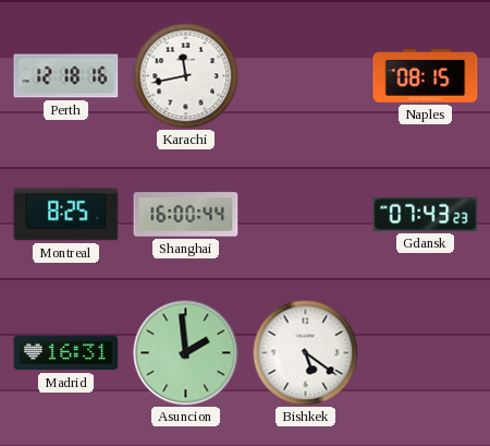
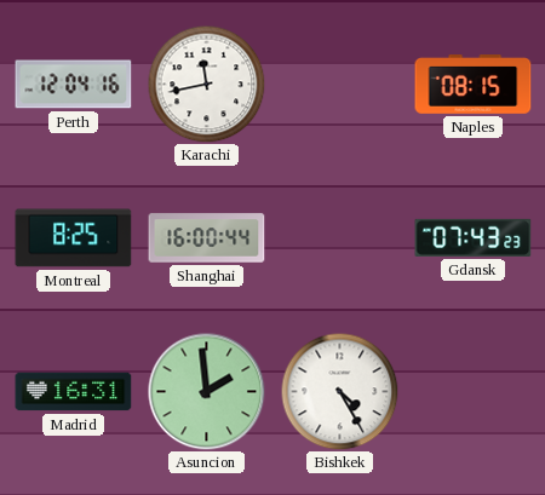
Perth: 12:18 -> 12:04 (74, 85)
Bishkek: 5:21 -> 4:25 (339, 391)
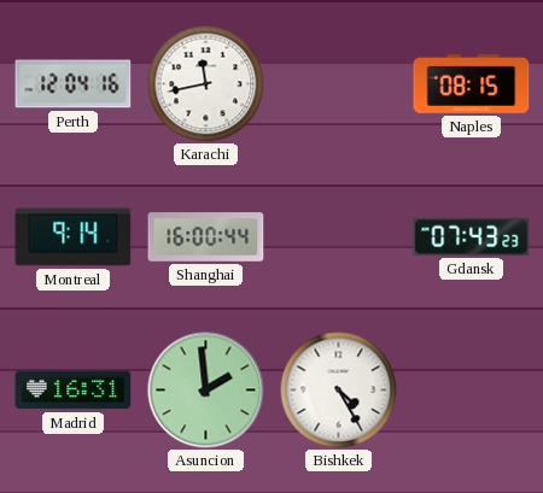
Montreal: 8:25 -> 9:14 (74, 237)
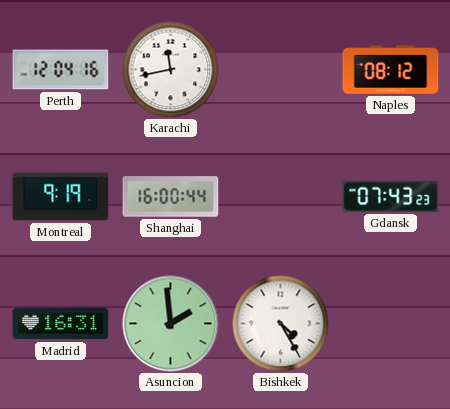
Naples: 08:15 -> 08:12 (391, 70)
Montreal: 9:14 -> 9:19 (61, 197)
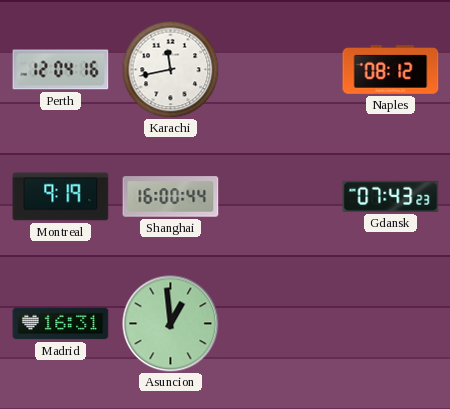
Asuncion: 1:59 -> 12:59 (171, 324)
Bishkek: 4:25 -> none (280, 323)
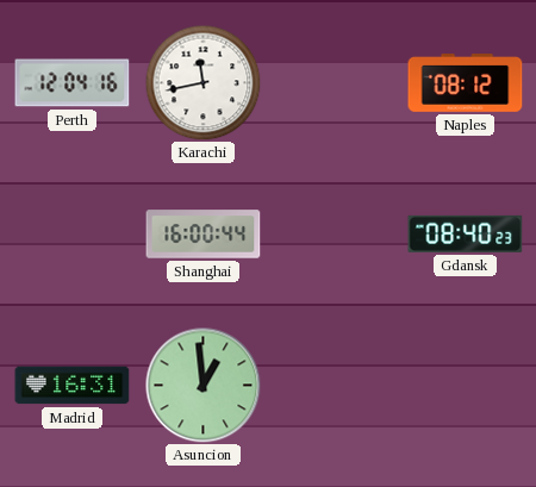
Montreal: 9:19 -> none (61, 197)
Gdansk: 07:43 -> 08:40 (466, 233)
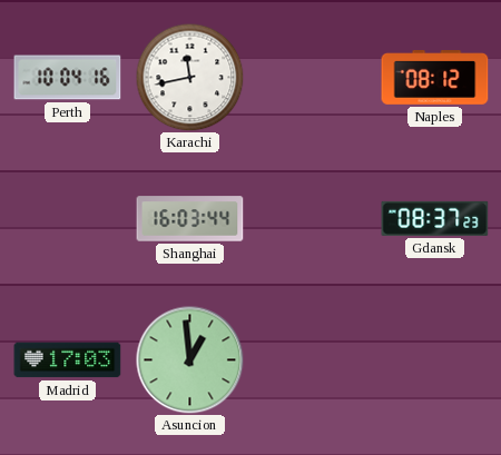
Perth: 12:04 -> 10:04 (68, 78)
Shanghai: 16:00 -> 16:03 (190, 219)
Gdansk: 08:40 -> 08:37 (435, 218)
Madrid: 16:31 -> 17:03 (68, 360)
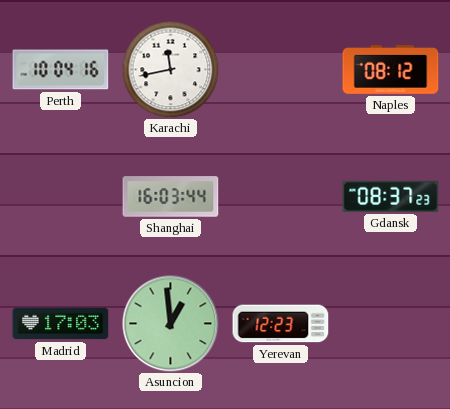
Yerevan: none -> 12:23 (281, 324)
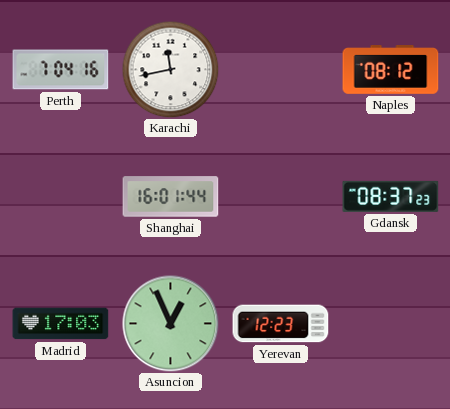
Perth: 10:04 -> 7:04 (61, 70)
Shanghai: 16:03 -> 16:01 (171, 197)
Asuncion: 12:59 -> 12:56 (171, 324)
